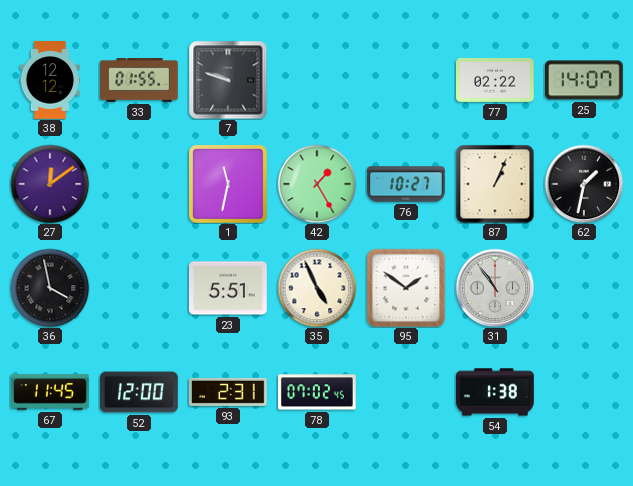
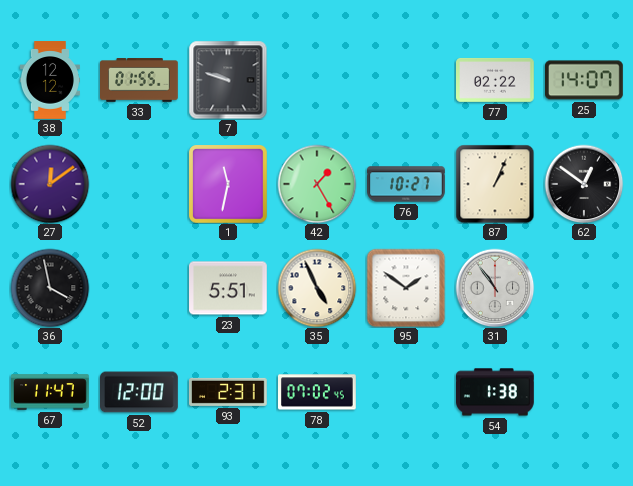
62: 1:32 -> 12:51 (584, 184)
67: 11:45 -> 11:47 (51, 392)
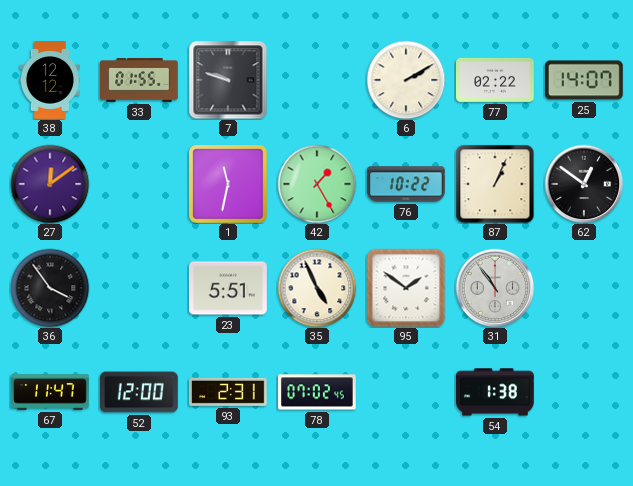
6: none -> 2:10 (406, 80)
76: 10:27 -> 10:22 (406, 184)
36: 3:58 -> 3:54 (50, 288)
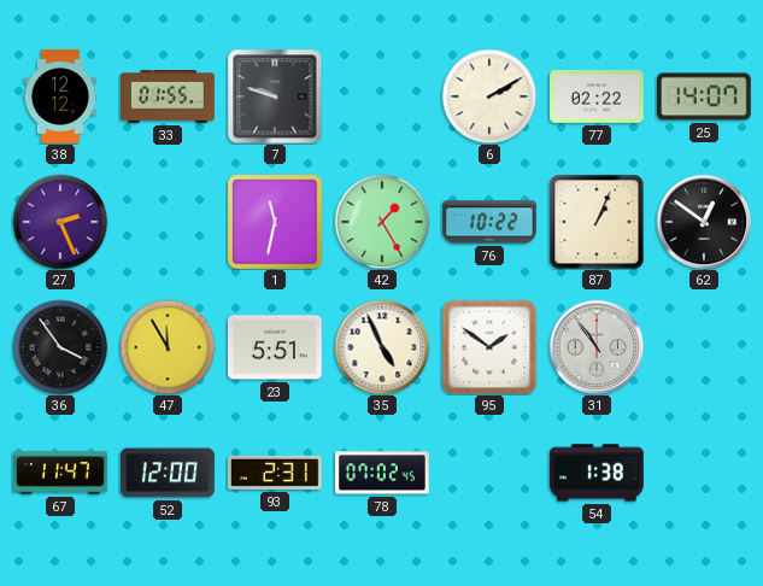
27: 12:09 -> 2:26 (60, 222)
47: none -> 11:55 (168, 347)
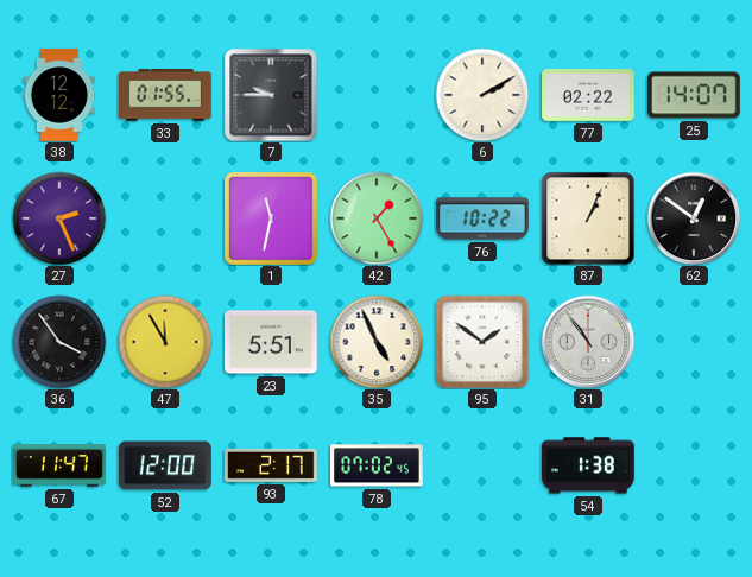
7: 9:48 -> 9:45 (271, 95)
93: 2:31 -> 2:17 (272, 465)
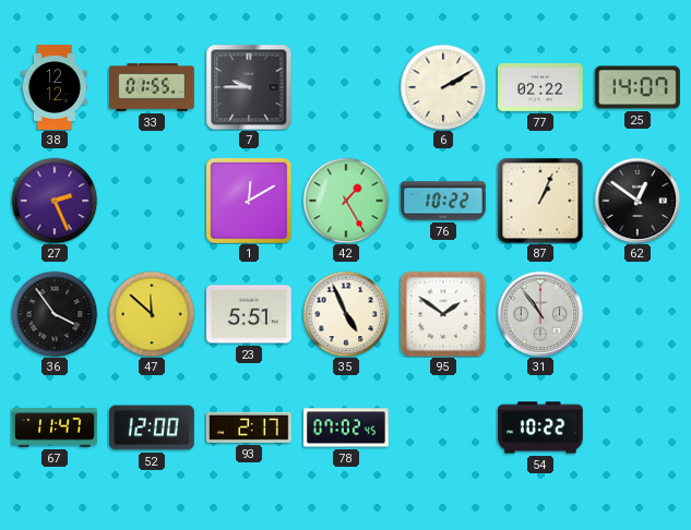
1: 11:32 -> 12:10 (250, 202)
47: 11:55 -> 11:52 (152, 314)
54: 1:38 -> 10:22 (541, 427)
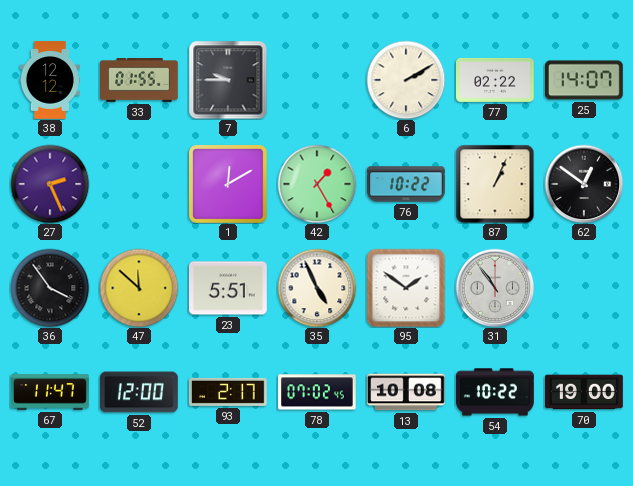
13: none -> 10:08 (407, 392)
70: none -> 19:00 (585, 392)
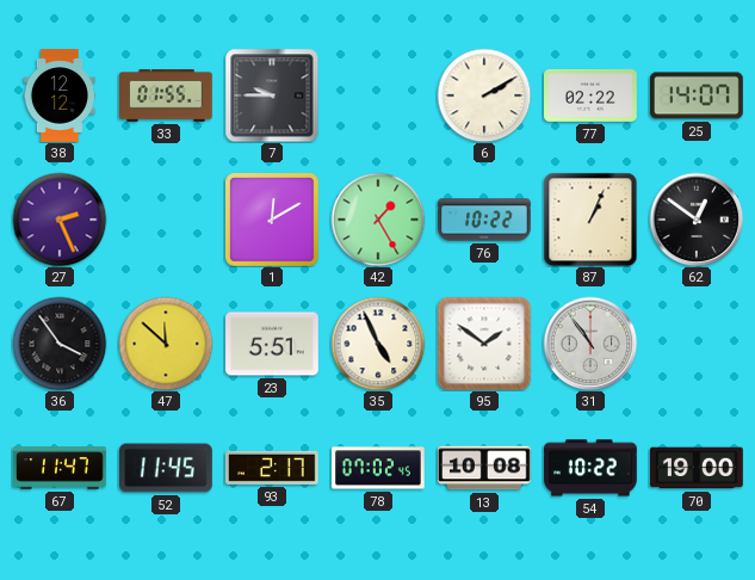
52: 12:00 -> 11:45 (167, 468)
